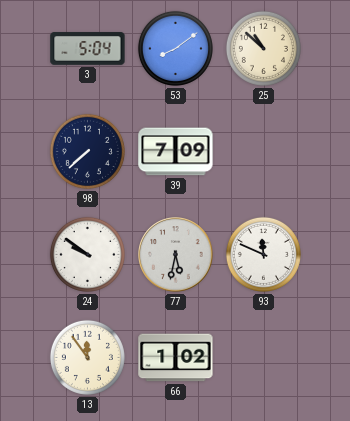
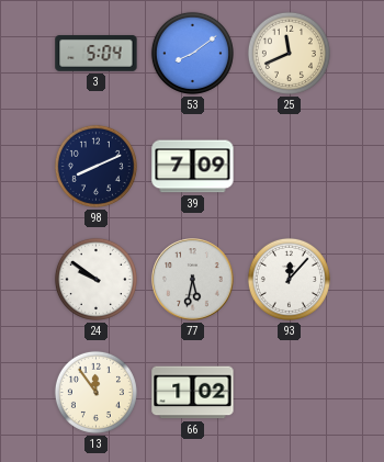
25: 10:52 -> 11:41 (289, 53)
98: 7:38 -> 8:11 (95, 166)
93: 11:49 -> 12:07 (289, 279)
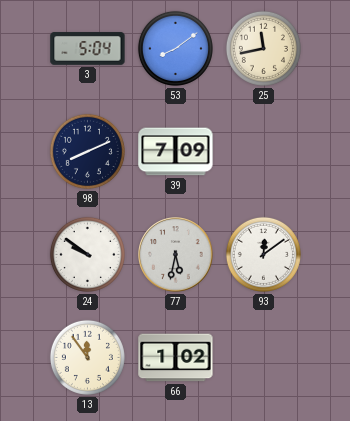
25: 11:41 -> 11:43 (263, 48)
93: 12:07 -> 12:09 (263, 254)
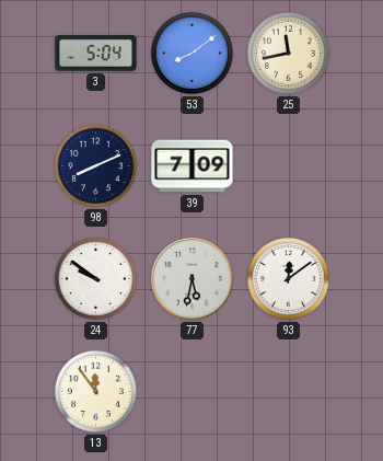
66: 1:02 -> none (176, 358)
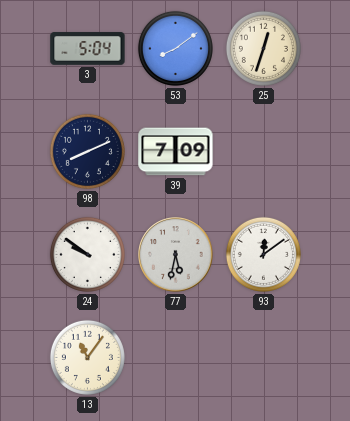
25: 11:43 -> 12:33 (263, 48)
13: 11:54 -> 11:06 (87, 357)
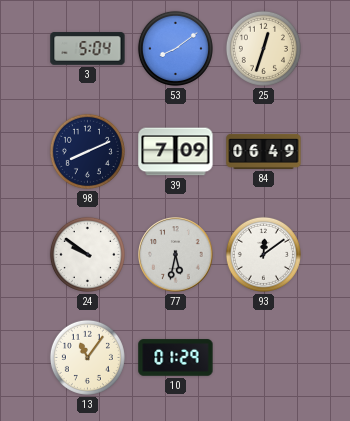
84: none -> 06:49 (264, 151)
10: none -> 01:29 (176, 358)
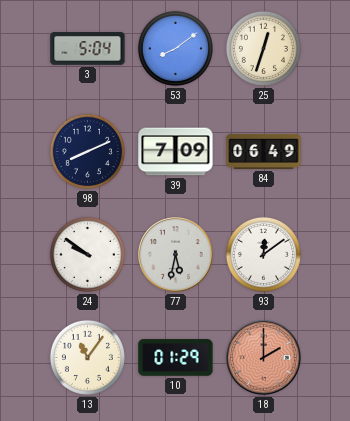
18: none -> 2:00 (264, 358)
